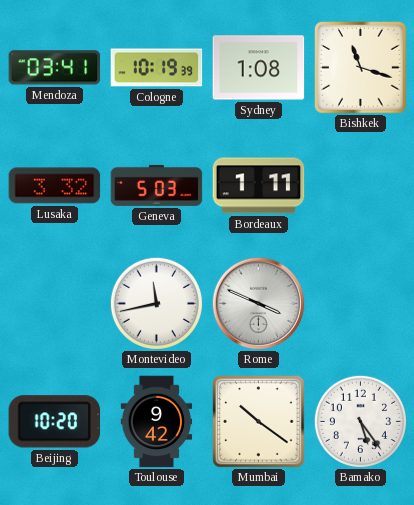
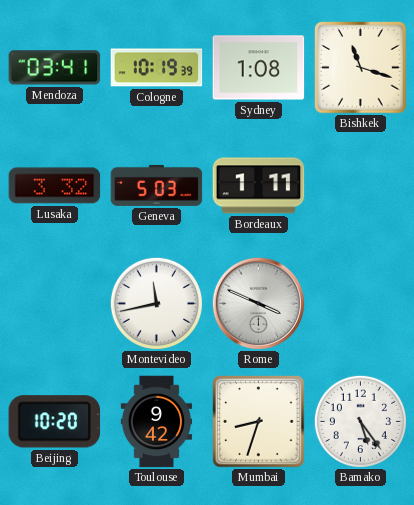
Mumbai: 10:21 -> 8:33 (259, 422)
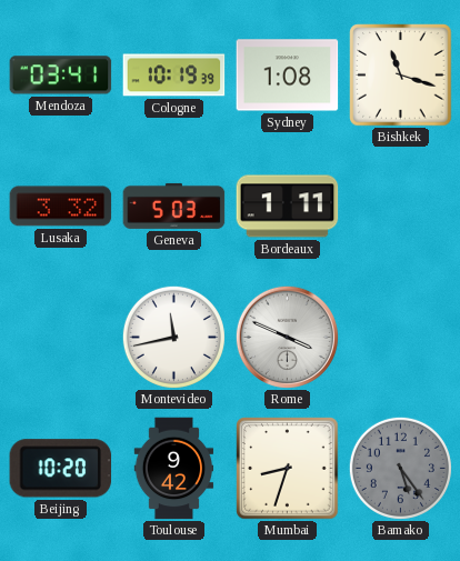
Bamako dial: white -> grey (400, 468)
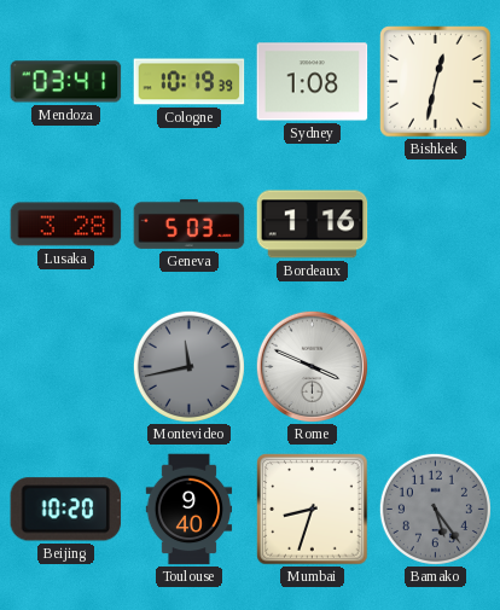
Bishkek: 11:18 -> 12:32 (436, 82)
Lusaka: 3:32 -> 3:28 (66, 225)
Bordeaux: 1:11 -> 1:16 (313, 225)
Montevideo dial: white -> grey (188, 366)
Toulouse: 9:42 -> 9:40 (190, 510)
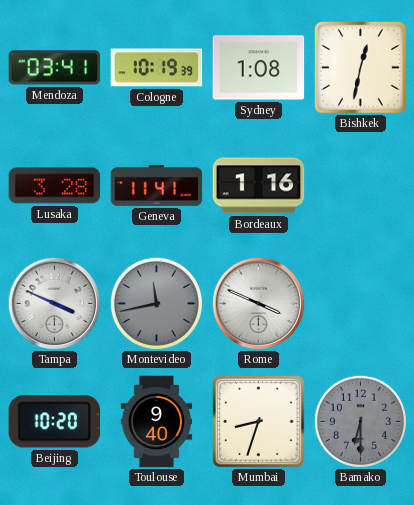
Geneva: 5:03 -> 11:41 (157, 185)
Tampa: none -> 3:49 (54, 303)
Bamako: 5:24 -> 6:30 (360, 421)
